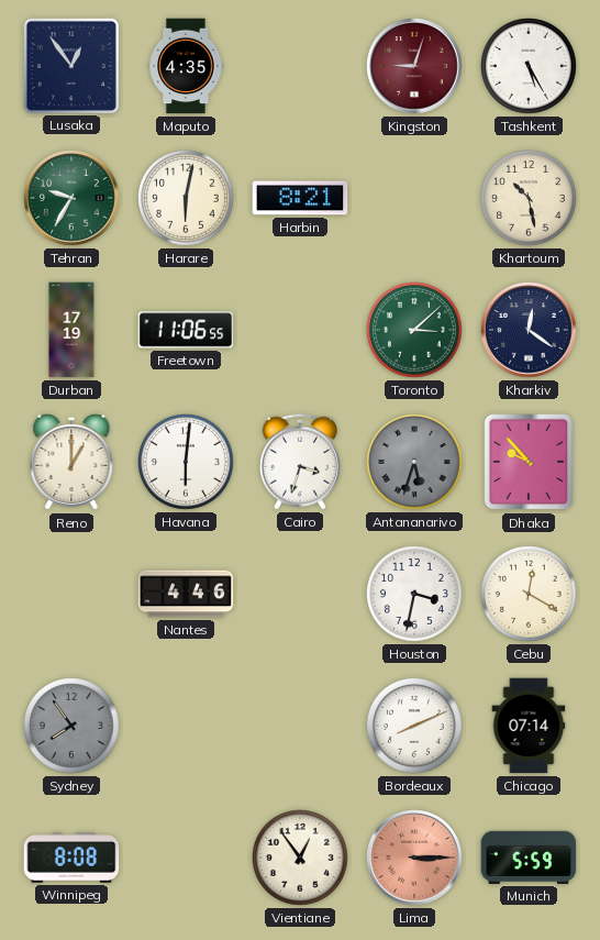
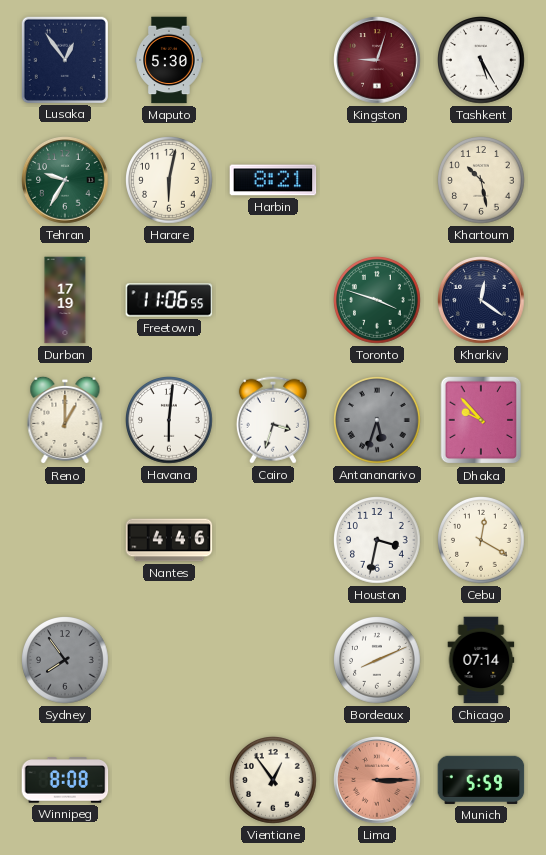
Maputo: 4:35 -> 5:30 (169, 60)
Toronto: 3:08 -> 3:48 (378, 301)
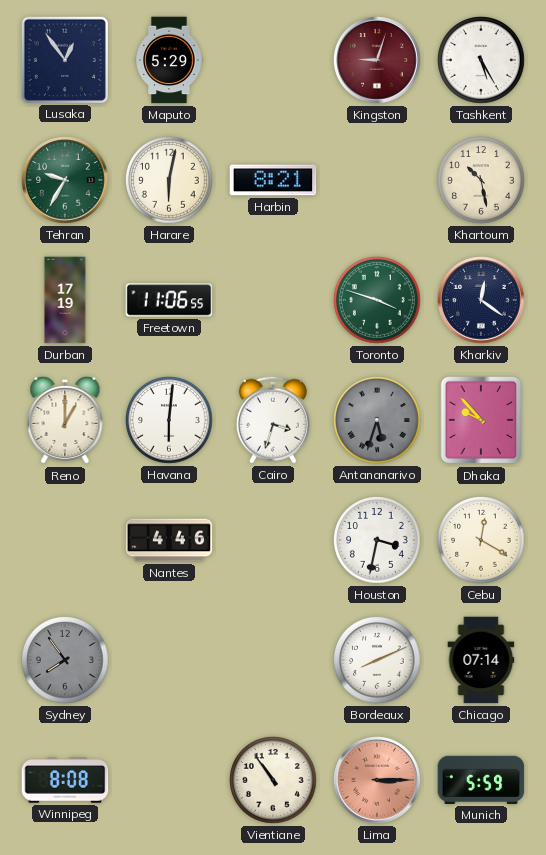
Maputo: 5:30 -> 5:29 (169, 60)
Vientiane: 12:54 -> 10:54 (274, 781)
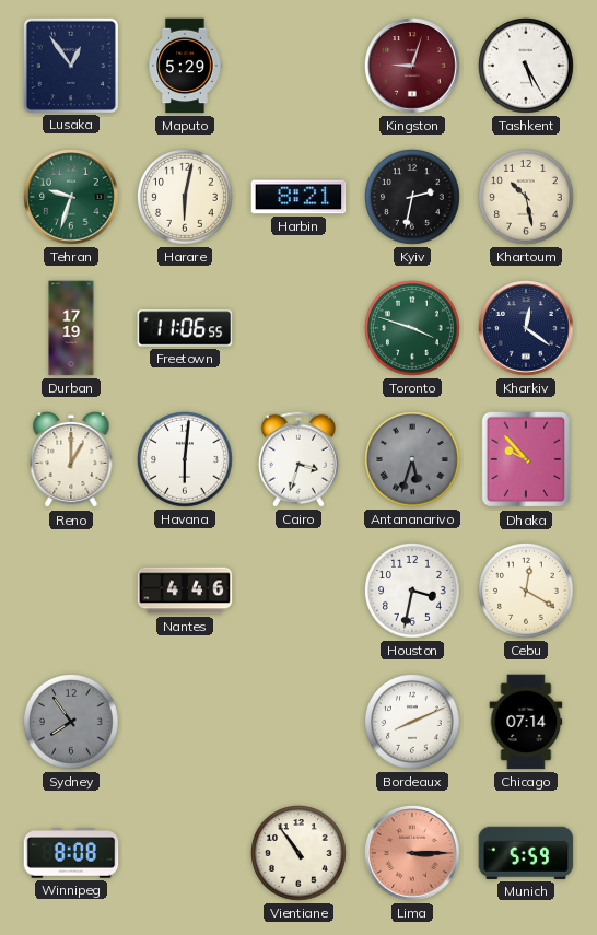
Tehran: 9:35 -> 9:33 (71, 197)
Kyiv: none -> 2:32 (413, 198)
